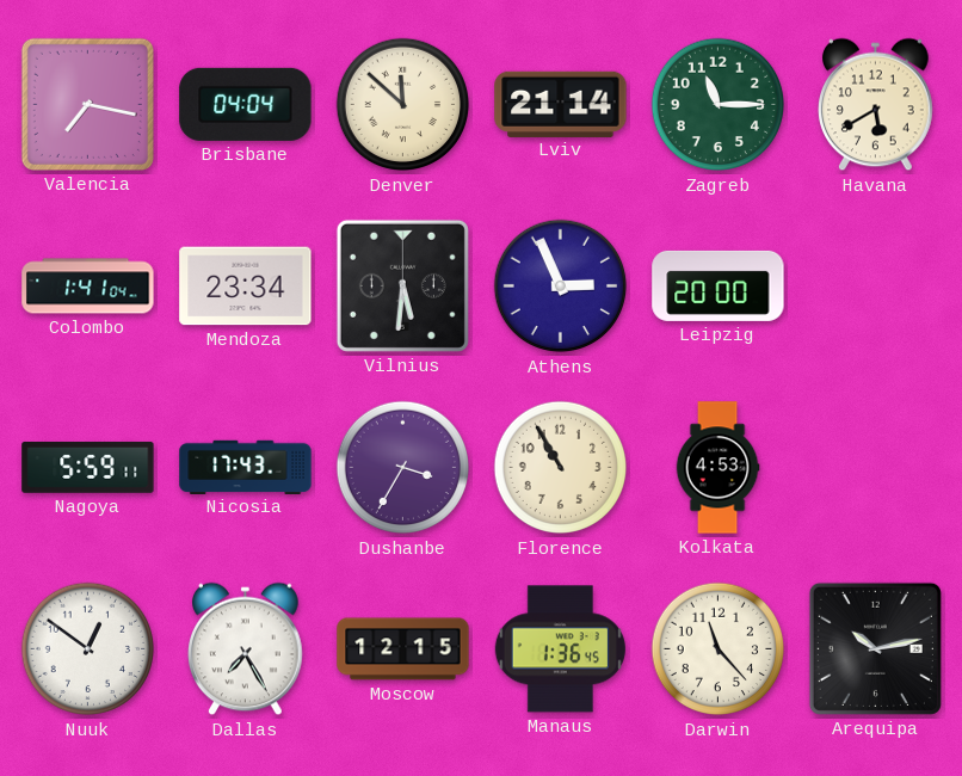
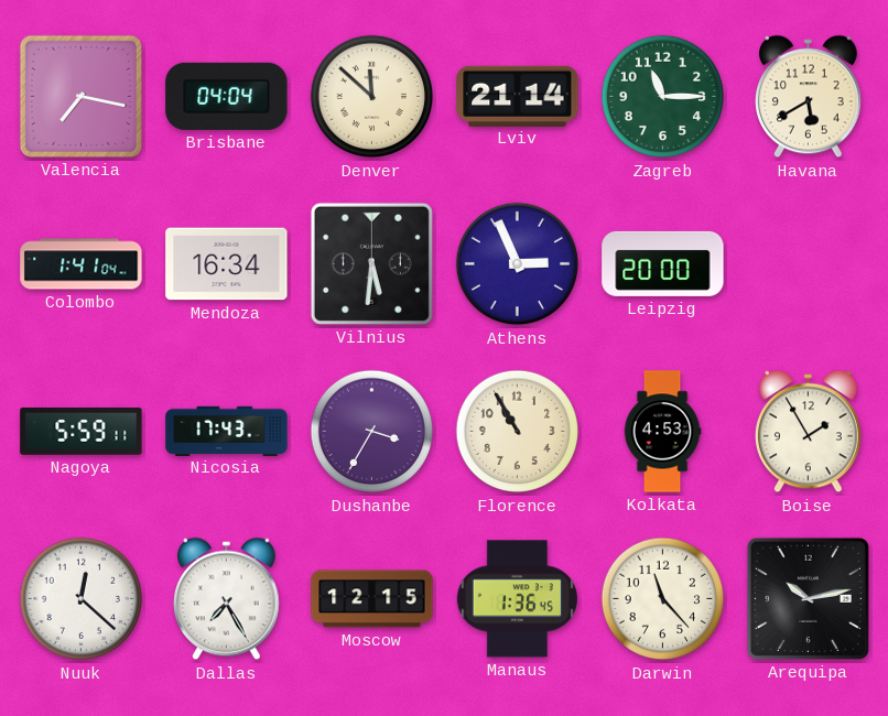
Mendoza: 23:34 -> 16:34 (227, 264)
Boise: none -> 1:55 (809, 432)
Nuuk: 12:51 -> 12:22 (82, 599)
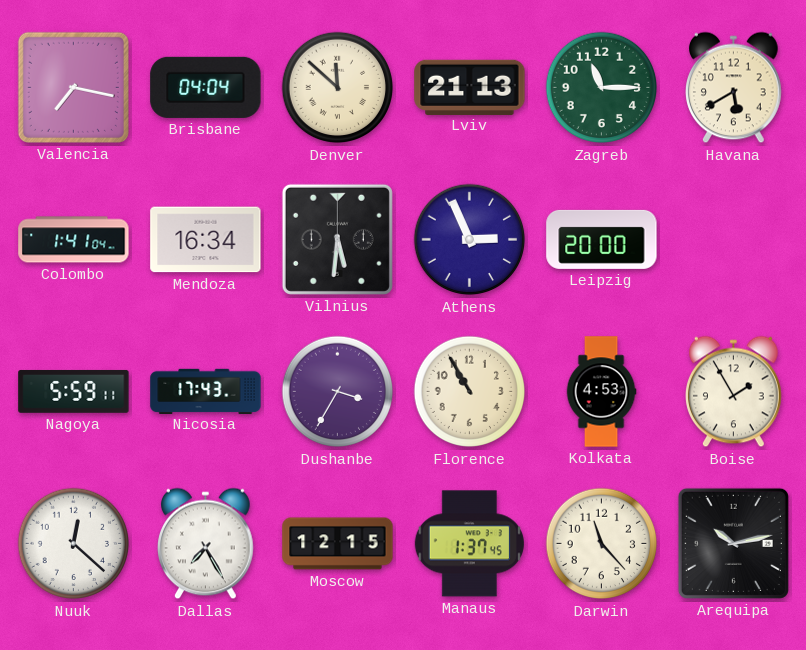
Lviv: 21:14 -> 21:13 (470, 87)
Manaus: 1:36 -> 1:37 (469, 544)
